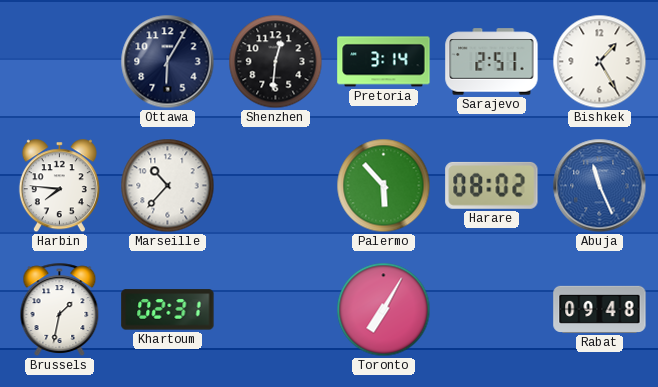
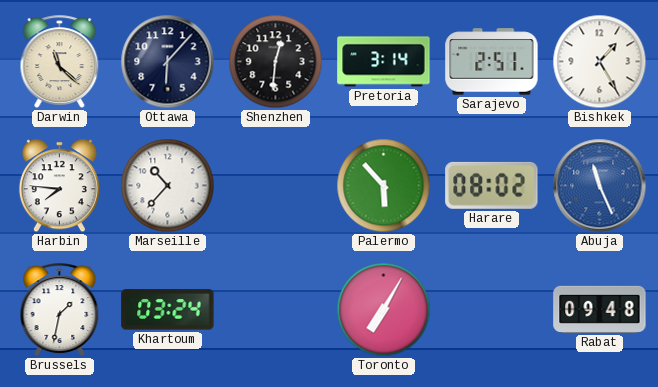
Darwin: none -> 11:22 (60, 61)
Ottawa: 6:05 -> 6:07 (168, 62)
Khartoum: 02:31 -> 03:24 (168, 310)
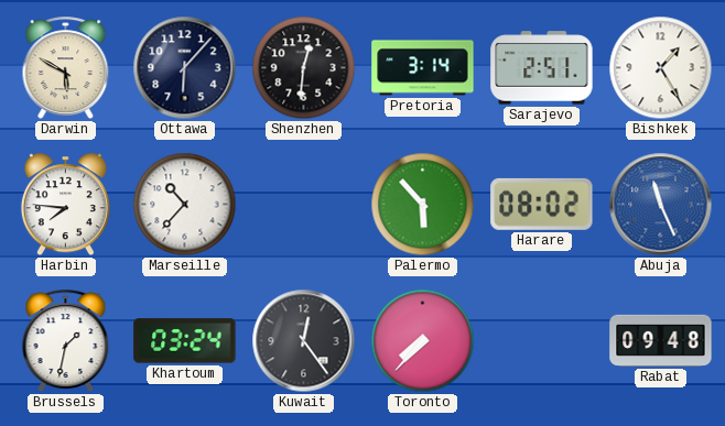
Darwin: 11:22 -> 5:50 (66, 67)
Kuwait: none -> 12:24 (304, 341)
Toronto: 7:05 -> 7:37 (423, 341)
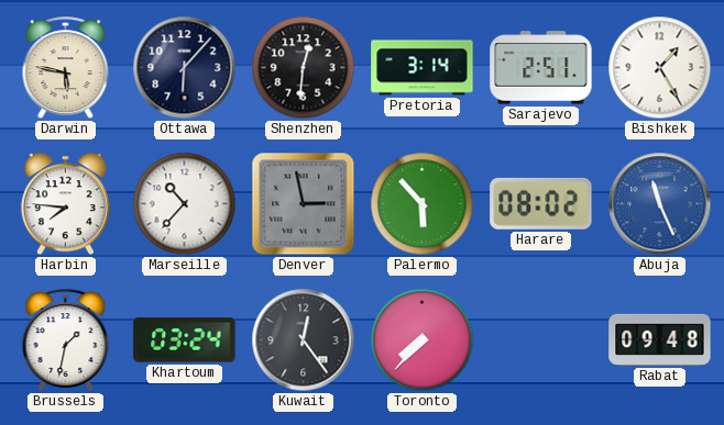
Darwin: 5:50 -> 5:47 (66, 67)
Denver: none -> 2:58 (304, 204)
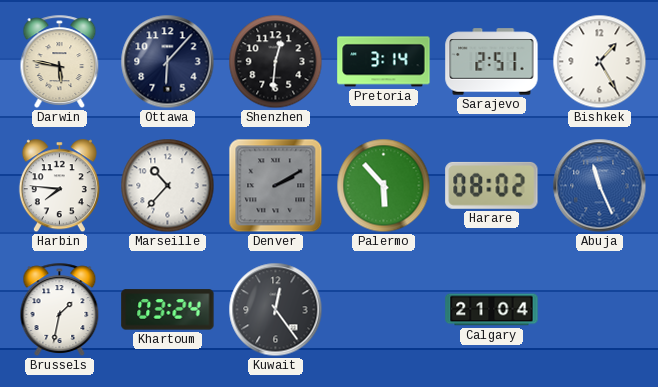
Denver: 2:58 -> 2:10 (276, 186)
Toronto: 7:37 -> none (423, 340)
Calgary: none -> 21:04 (492, 310)
Rabat: 09:48 -> none (660, 339)
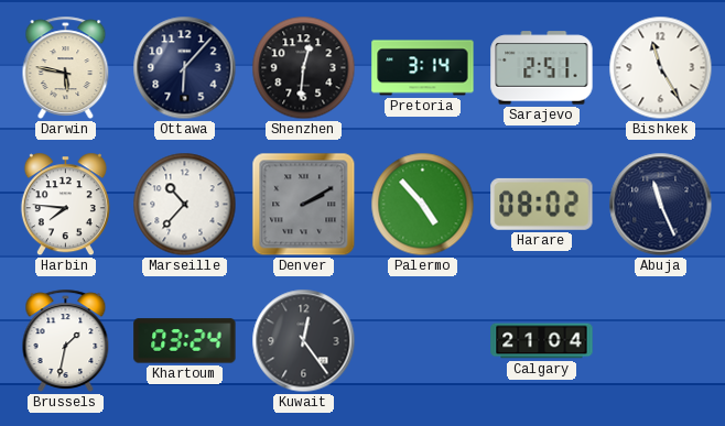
Bishkek: 1:25 -> 11:25 (661, 68)
Palermo: 5:53 -> 4:53 (423, 205)
Abuja dial: blue -> navy (661, 205)
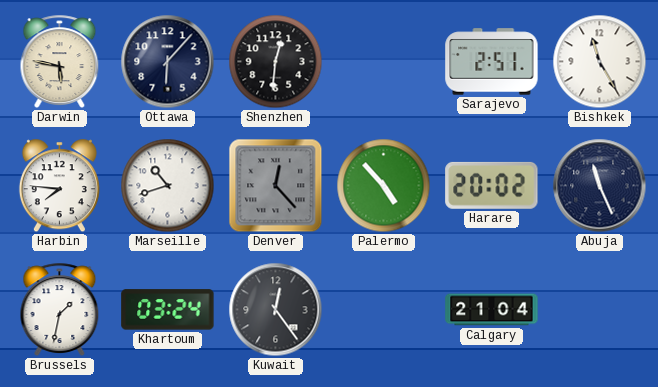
Pretoria: 3:14 -> none (423, 68)
Marseille: 10:37 -> 10:42 (168, 186)
Denver: 2:10 -> 12:23 (276, 186)
Harare: 08:02 -> 20:02 (492, 185)
